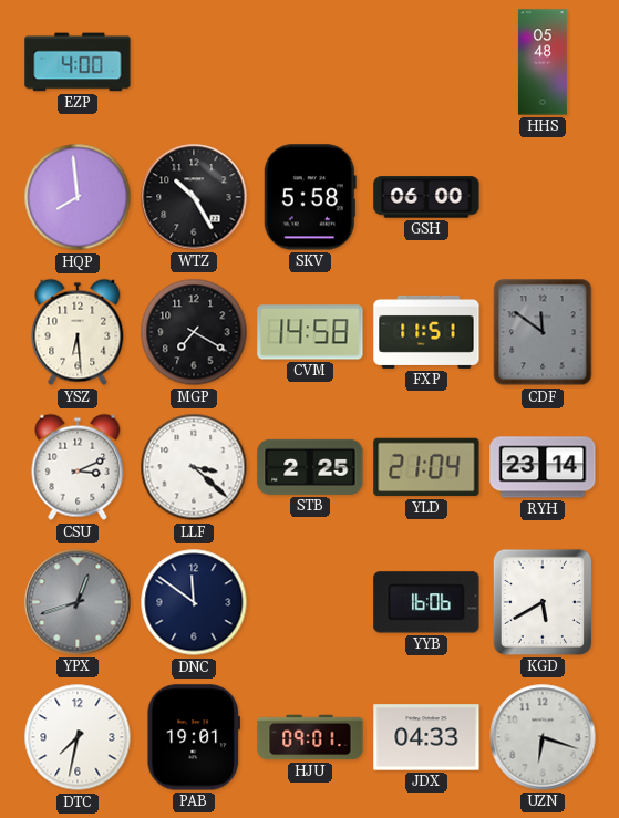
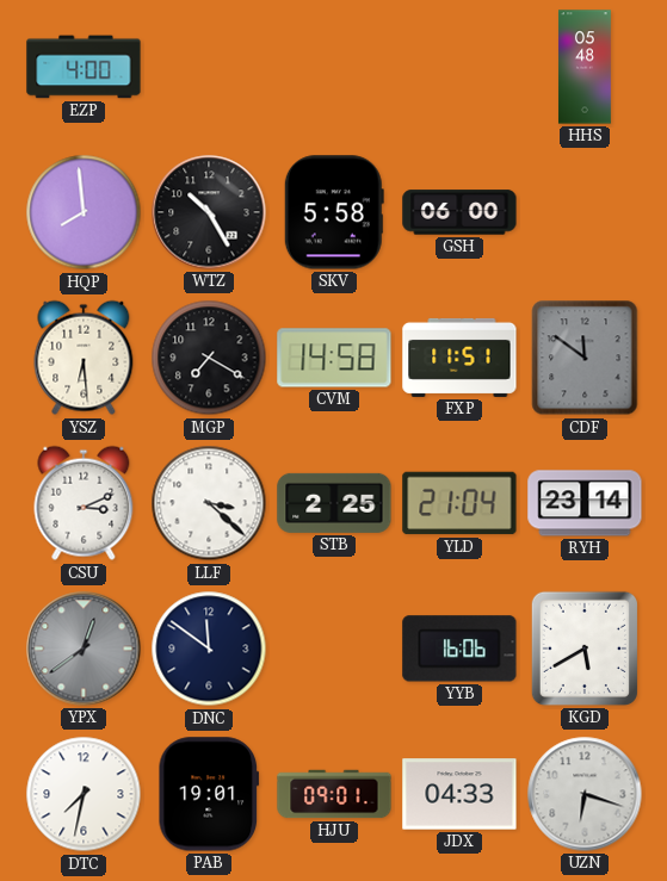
YPX: 12:42 -> 12:39 (84, 649)
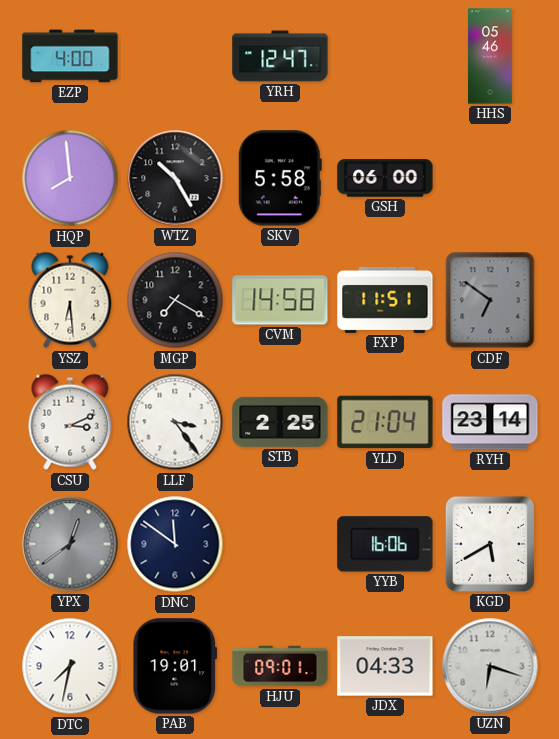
YRH: none -> 12:47 (280, 56)
HHS: 05:48 -> 05:46 (490, 56)
CDF: 11:51 -> 6:51 (490, 300)
LLF: 3:22 -> 3:24 (175, 422)
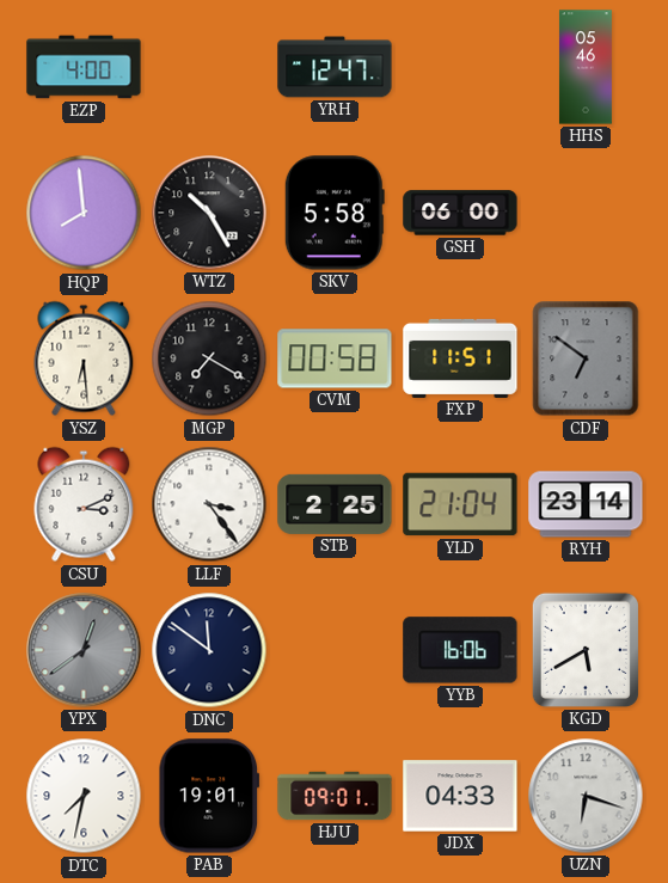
CVM: 14:58 -> 00:58 (335, 358)
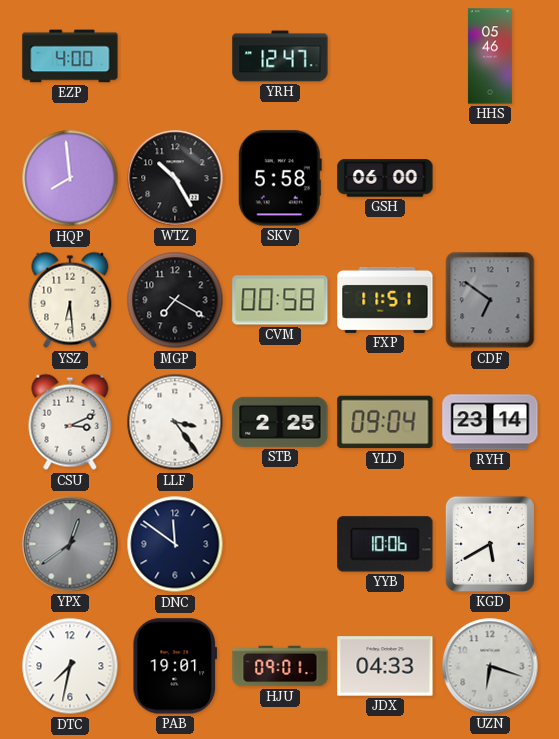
YLD: 21:04 -> 09:04 (385, 422)
YYB: 16:06 -> 10:06 (385, 544)
